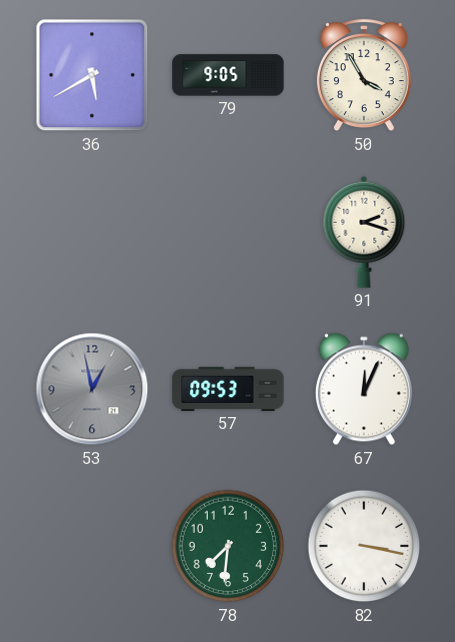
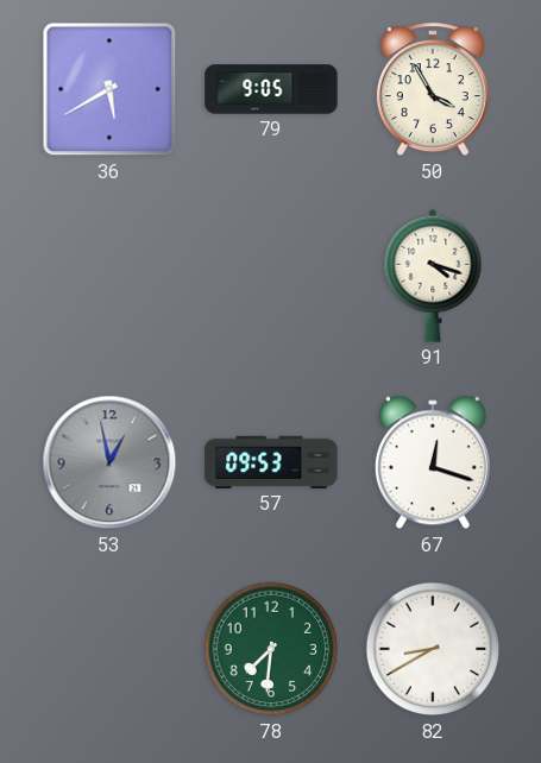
91: 2:18 -> 4:18 (433, 276)
67: 12:04 -> 12:18 (433, 462)
82: 3:17 -> 8:40 (433, 649)
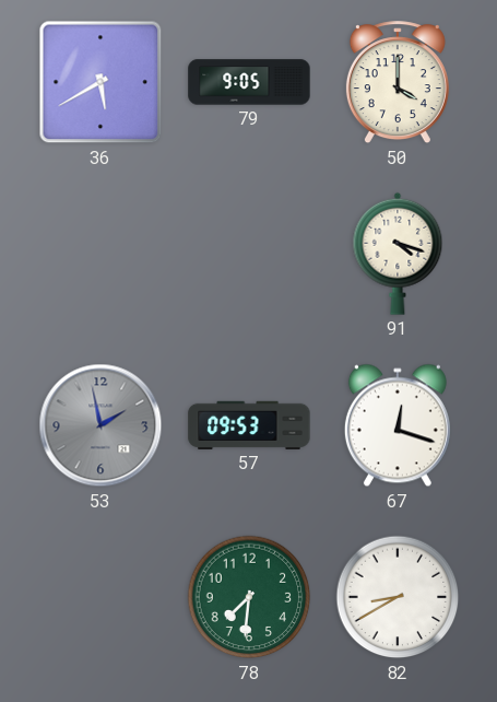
50: 3:55 -> 4:00 (398, 83)
53: 12:58 -> 1:58 (100, 425)
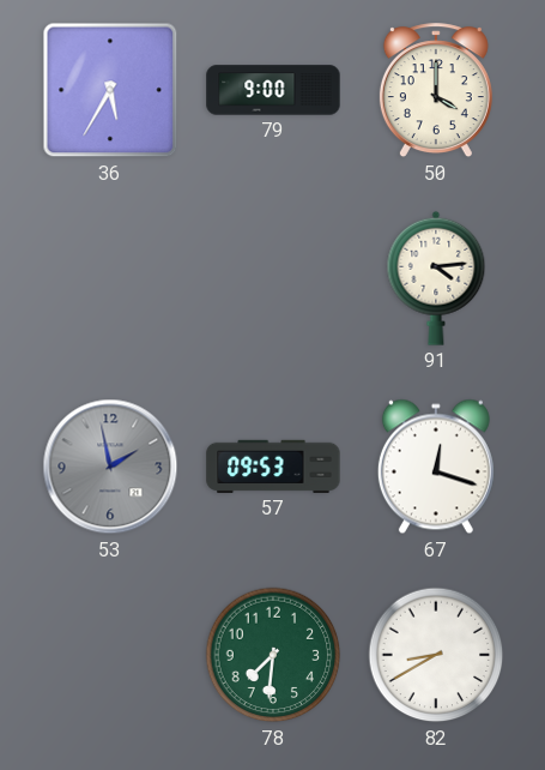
36: 5:40 -> 5:35 (110, 90)
79: 9:05 -> 9:00 (273, 90)
91: 4:18 -> 4:14 (436, 278)
